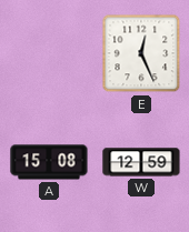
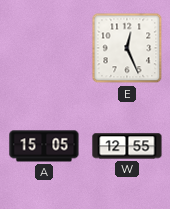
A: 15:08 -> 15:05 (44, 146)
W: 12:59 -> 12:55 (127, 146)
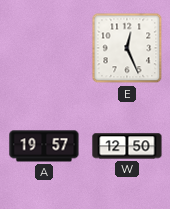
A: 15:05 -> 19:57 (44, 146)
W: 12:55 -> 12:50 (127, 146)
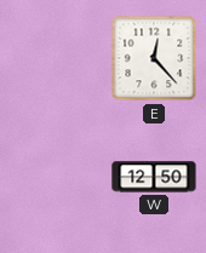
E: 12:26 -> 12:23 (154, 58)
A: 19:57 -> none (44, 146)
